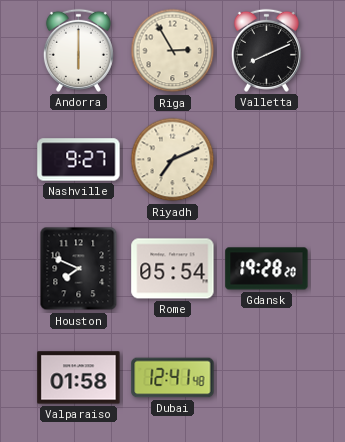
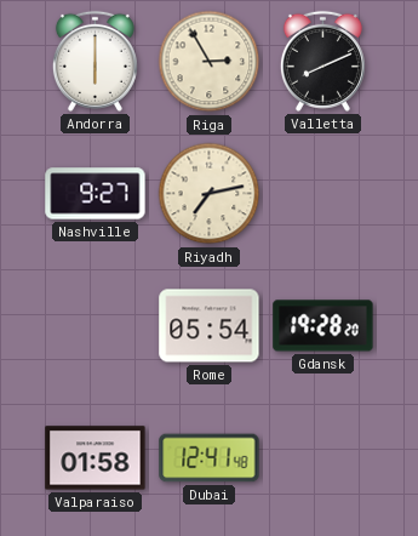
Riyadh: 7:11 -> 7:13 (210, 194)
Houston: 7:49 -> none (79, 269)
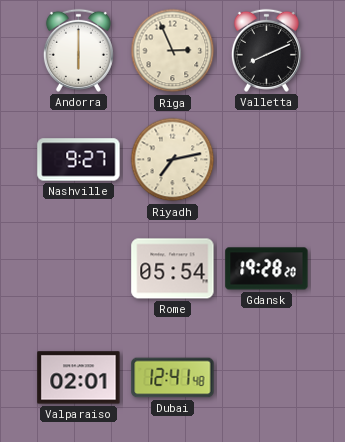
Riga: 2:55 -> 2:56 (173, 51)
Valparaiso: 01:58 -> 02:01 (79, 378)
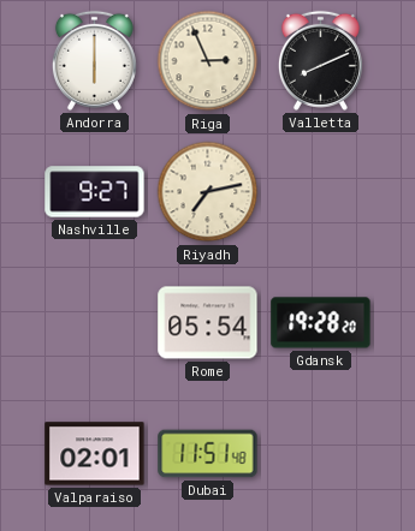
Dubai: 12:41 -> 11:51 (208, 454)
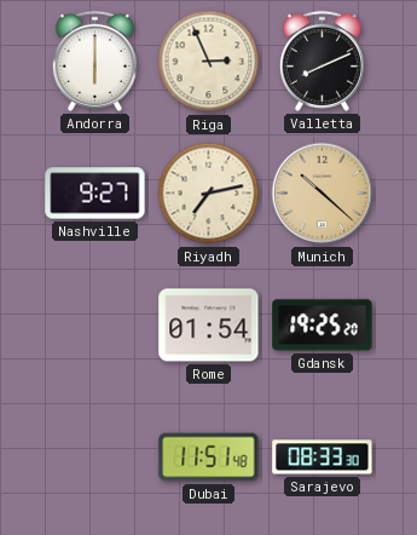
Munich: none -> 10:22 (323, 194)
Rome: 05:54 -> 01:54 (209, 326)
Gdansk: 19:28 -> 19:25 (323, 326)
Valparaiso: 02:01 -> none (95, 454)
Sarajevo: none -> 08:33 (323, 458)
